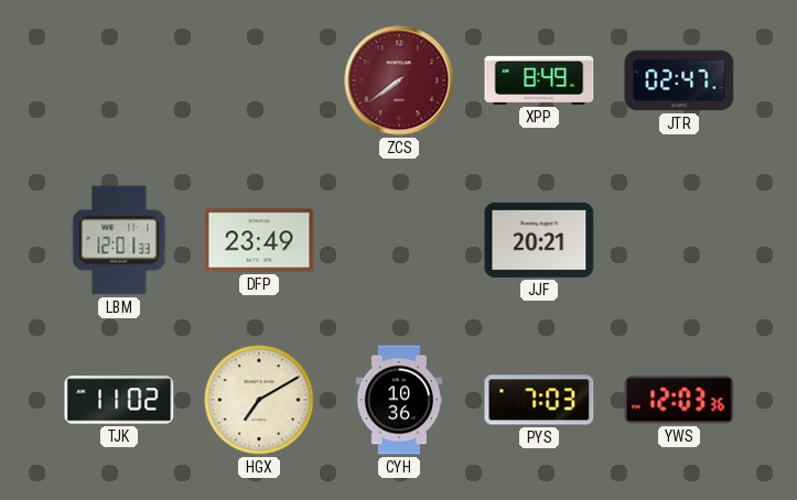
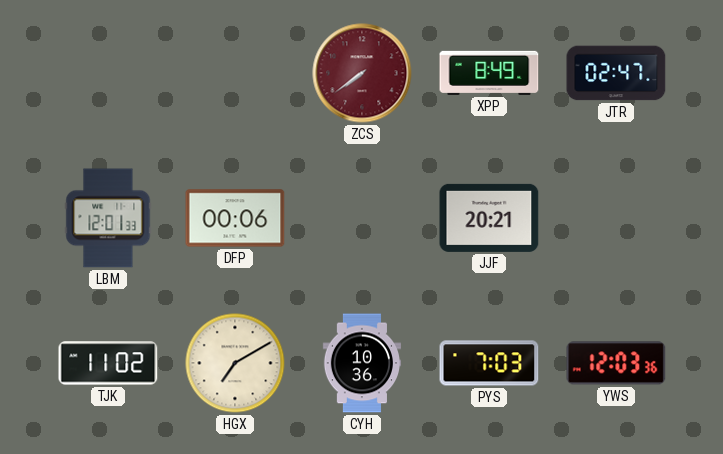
DFP: 23:49 -> 00:06 (235, 218)
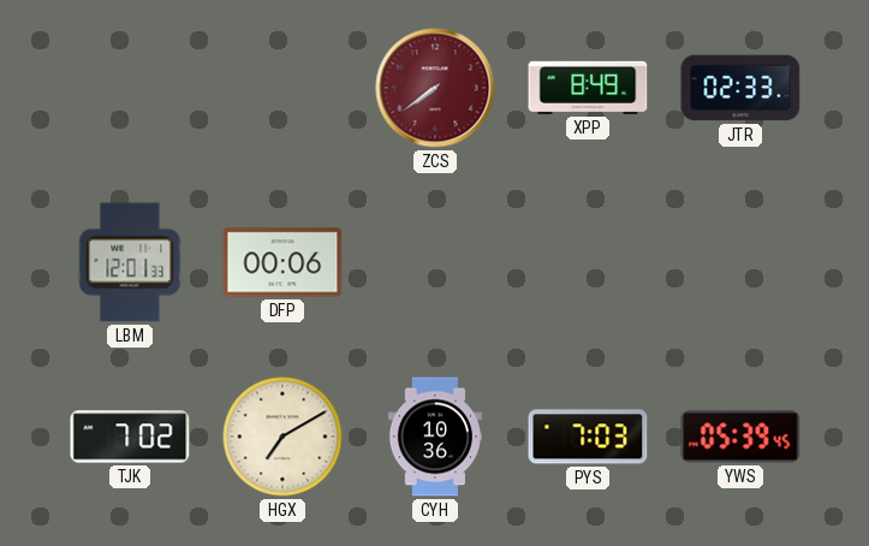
JTR: 02:47 -> 02:33 (740, 88)
JJF: 20:21 -> none (489, 218)
TJK: 11:02 -> 7:02 (130, 437)
YWS: 12:03 -> 05:39 (740, 437)
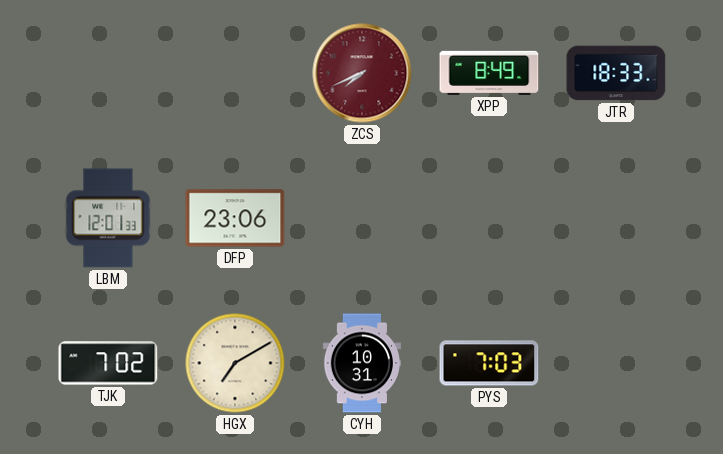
ZCS: 7:39 -> 7:41 (362, 73)
JTR: 02:33 -> 18:33 (616, 73)
DFP: 00:06 -> 23:06 (235, 218)
CYH: 10:36 -> 10:31 (361, 363)
YWS: 05:39 -> none (740, 437)
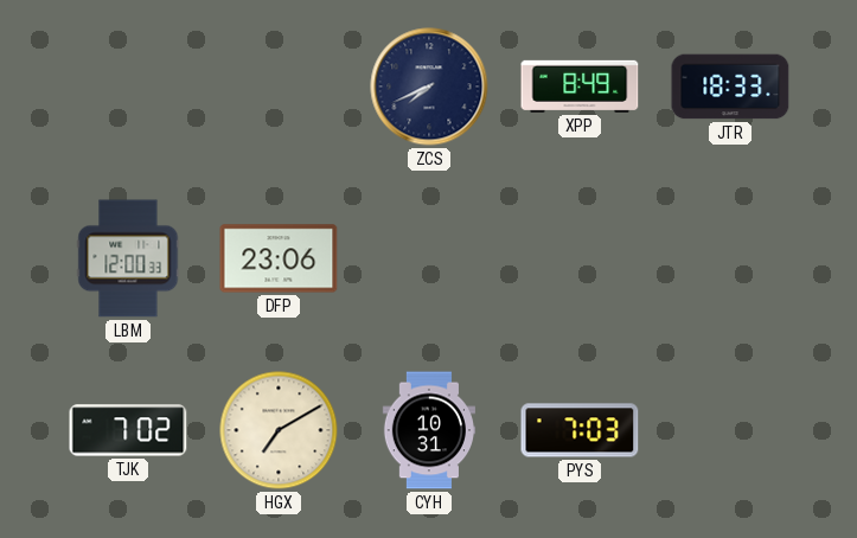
ZCS dial: burgundy -> navy (429, 87)
LBM: 12:01 -> 12:00 (128, 258)
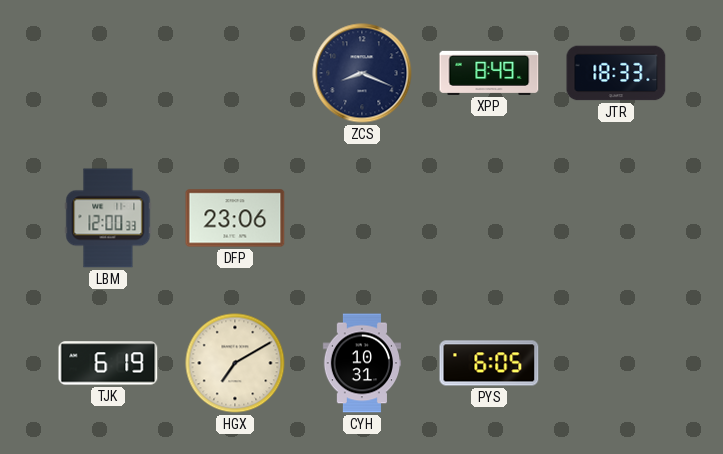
ZCS: 7:41 -> 8:19 (362, 73)
TJK: 7:02 -> 6:19 (108, 363)
PYS: 7:03 -> 6:05 (489, 363)
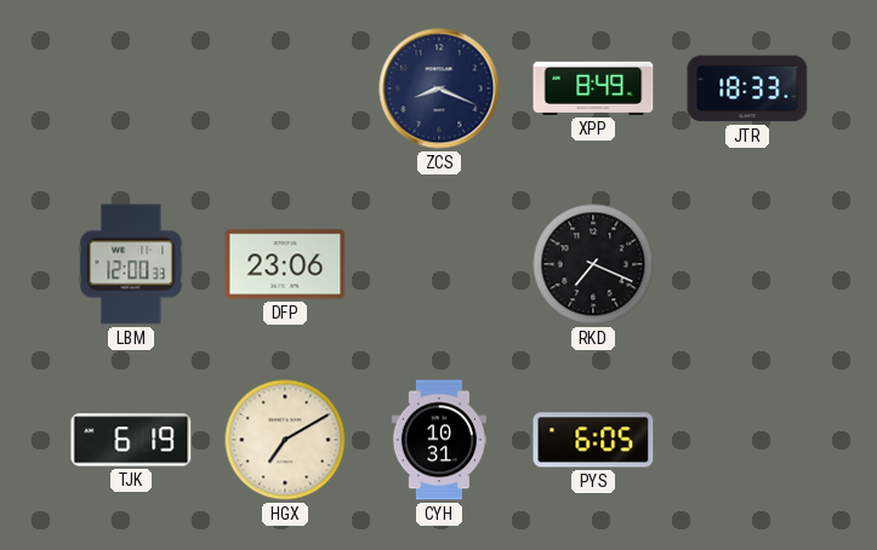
RKD: none -> 7:19 (593, 264)
